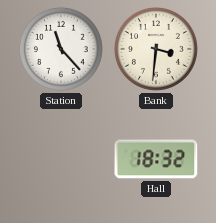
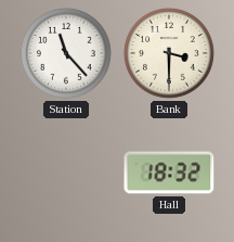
Bank: 3:31 -> 3:30 (169, 53)
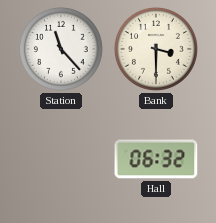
Hall: 18:32 -> 06:32 (156, 159)
